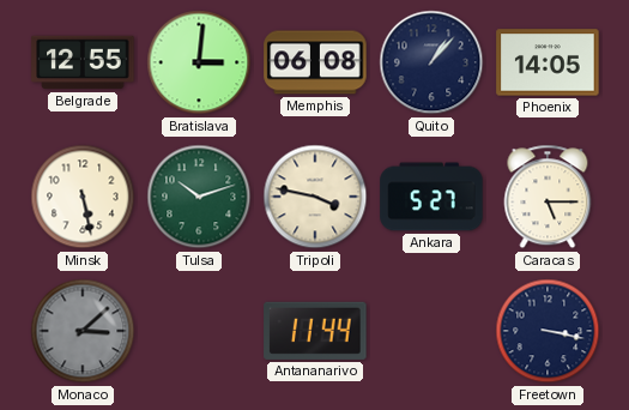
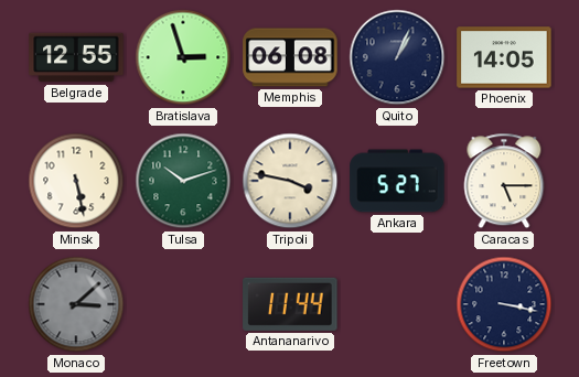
Bratislava: 3:01 -> 2:57 (183, 57)
Quito: 1:07 -> 1:04 (397, 57)
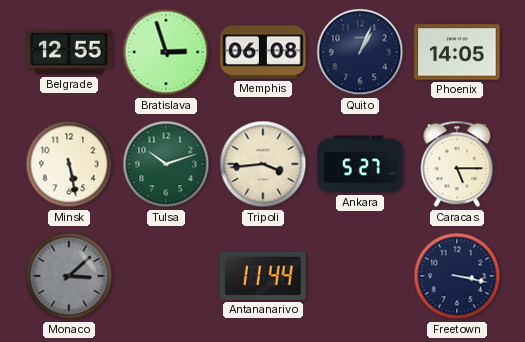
Tripoli: 3:47 -> 3:44 (263, 164)
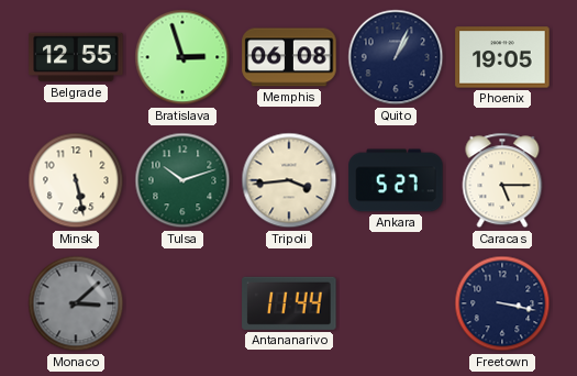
Phoenix: 14:05 -> 19:05 (502, 57)
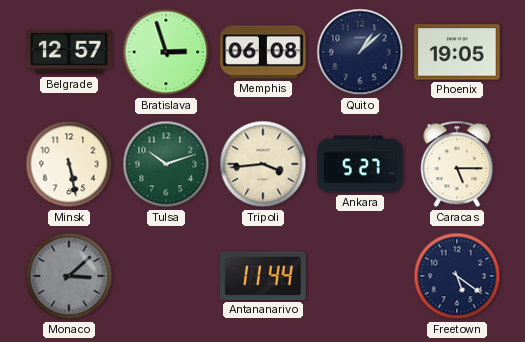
Belgrade: 12:55 -> 12:57 (69, 52)
Quito: 1:04 -> 1:08 (360, 52)
Freetown: 3:17 -> 5:21 (457, 276)
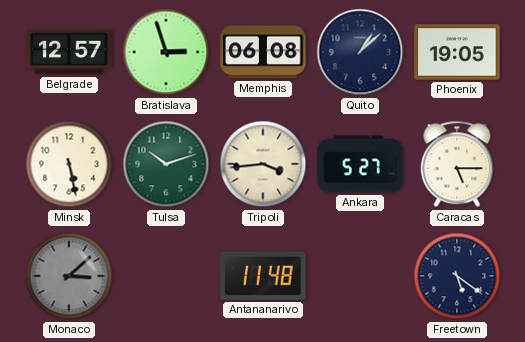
Antananarivo: 11:44 -> 11:48 (263, 276)
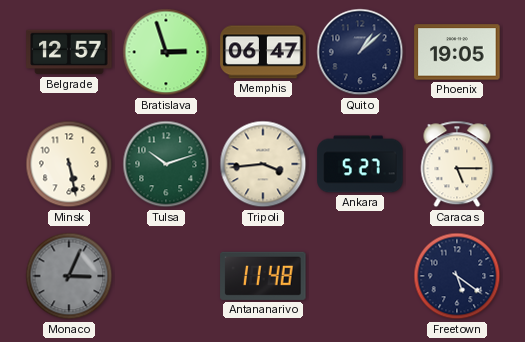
Memphis: 06:08 -> 06:47 (263, 52)
Monaco: 3:08 -> 3:04 (69, 276)
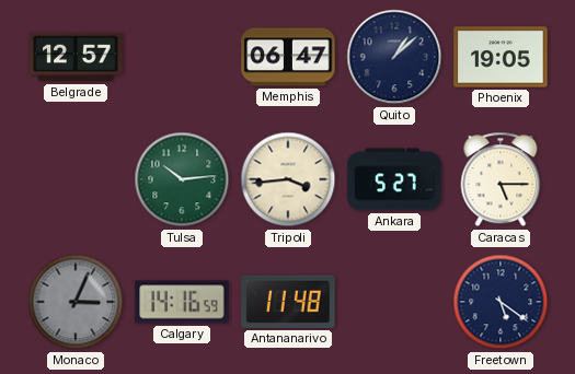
Bratislava: 2:57 -> none (166, 52)
Minsk: 5:28 -> none (69, 164)
Tulsa: 10:12 -> 10:14 (182, 179)
Calgary: none -> 14:16 (182, 302)
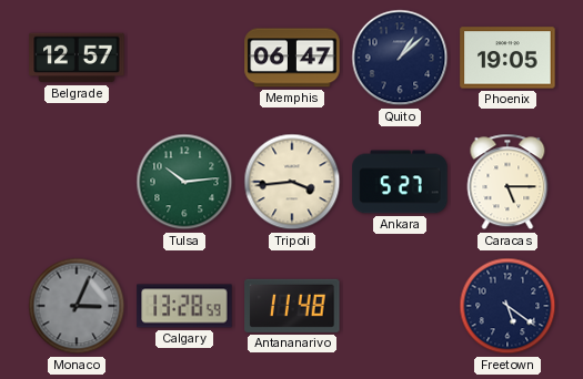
Calgary: 14:16 -> 13:28 (184, 306)
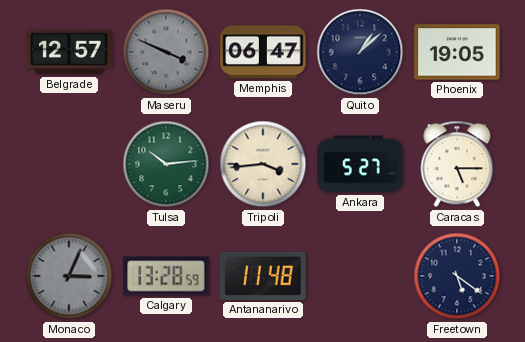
Maseru: none -> 3:49 (166, 52)
